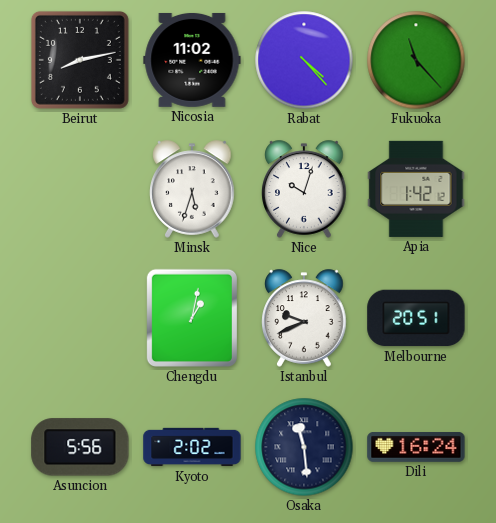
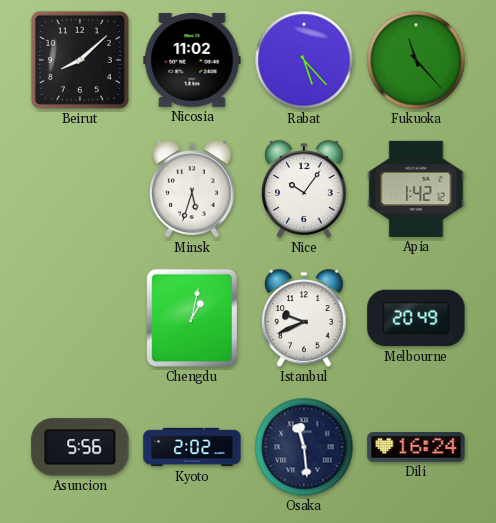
Beirut: 8:13 -> 8:08 (80, 60)
Rabat: 4:23 -> 5:23 (304, 60)
Nice: 10:03 -> 10:06 (304, 189)
Melbourne: 20:51 -> 20:49 (416, 318)
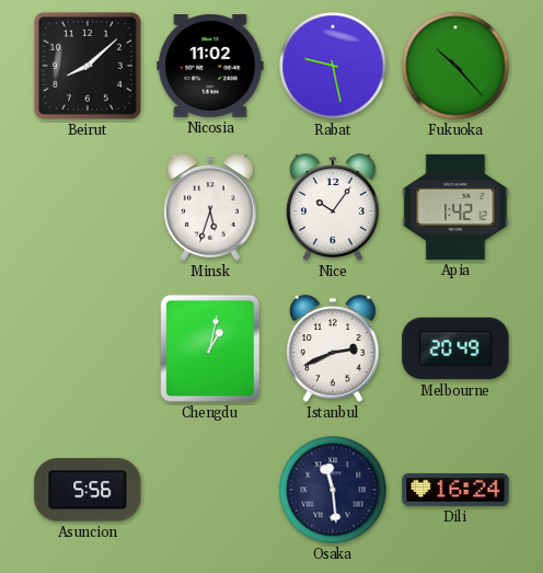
Rabat: 5:23 -> 9:28 (333, 66)
Fukuoka: 11:23 -> 10:23 (455, 66)
Istanbul: 9:41 -> 2:41 (333, 348)
Kyoto: 2:02 -> none (192, 447)
